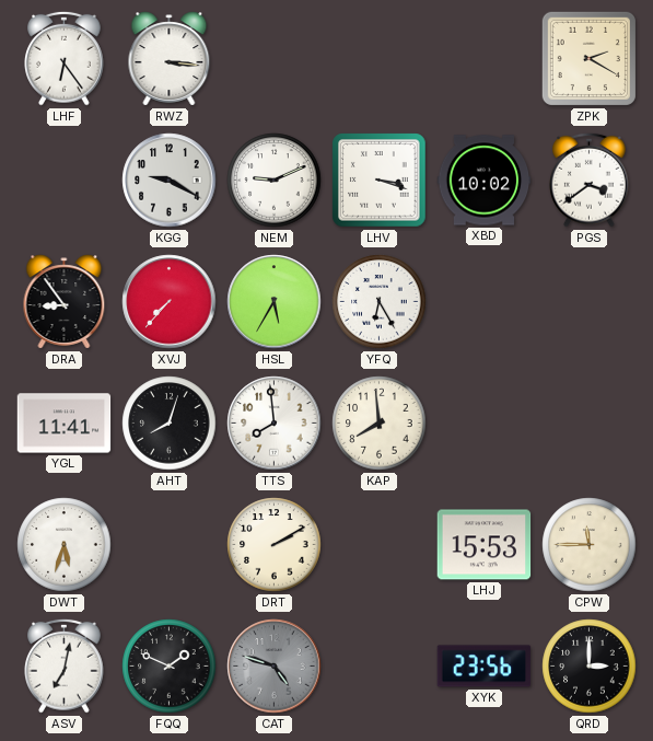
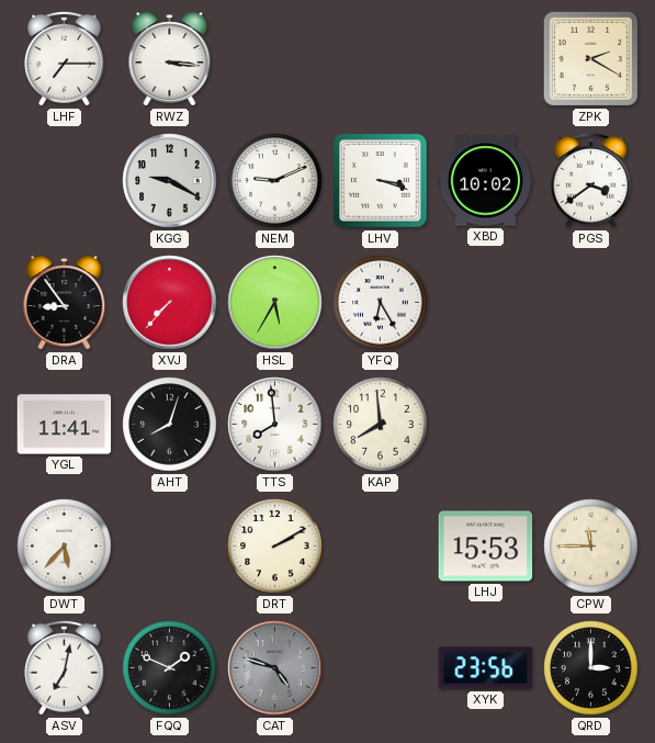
LHF: 6:24 -> 7:15 (65, 58)
DWT: 5:33 -> 5:37 (65, 547)
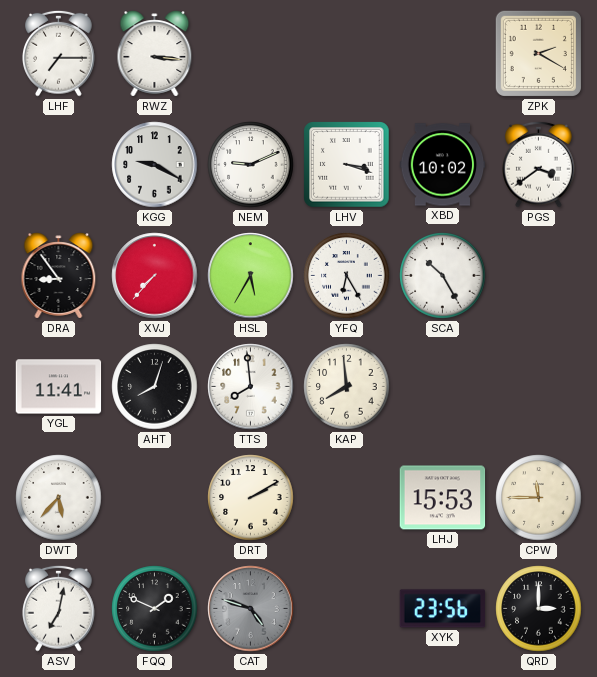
SCA: none -> 10:25 (443, 276)
